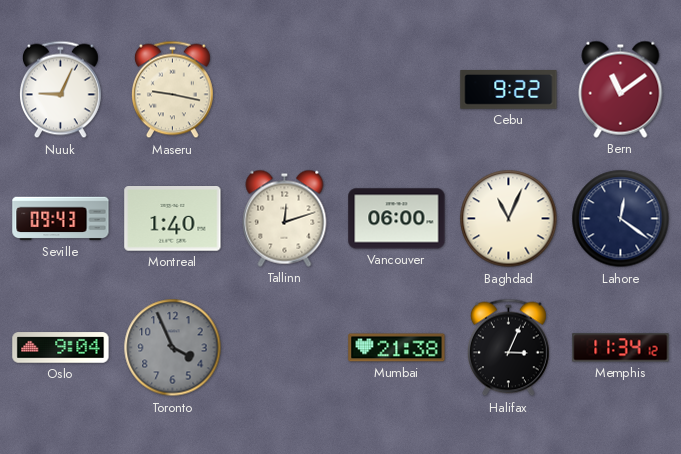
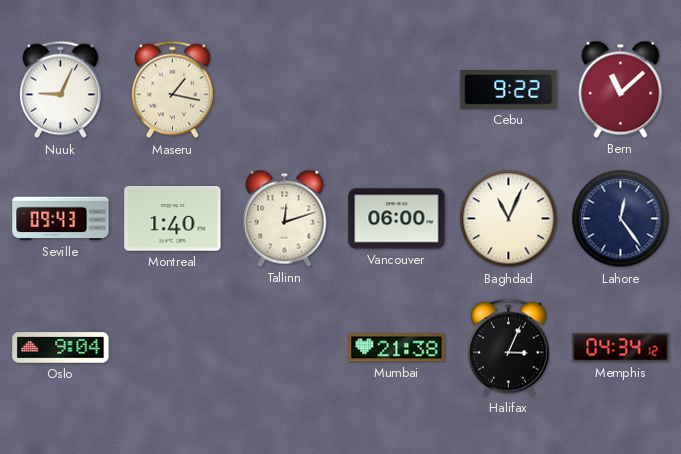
Maseru: 9:17 -> 1:17 (172, 90)
Bern: 11:09 -> 11:08 (621, 89)
Lahore: 12:21 -> 12:24 (621, 219)
Toronto: 3:56 -> none (173, 348)
Memphis: 11:34 -> 04:34 (621, 348)
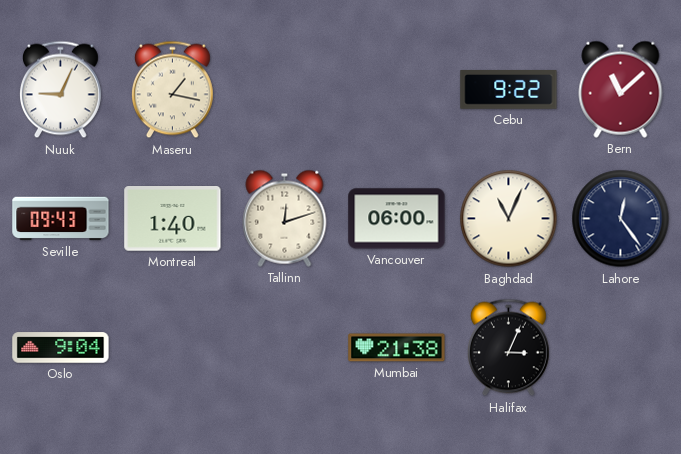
Memphis: 04:34 -> none (621, 348)
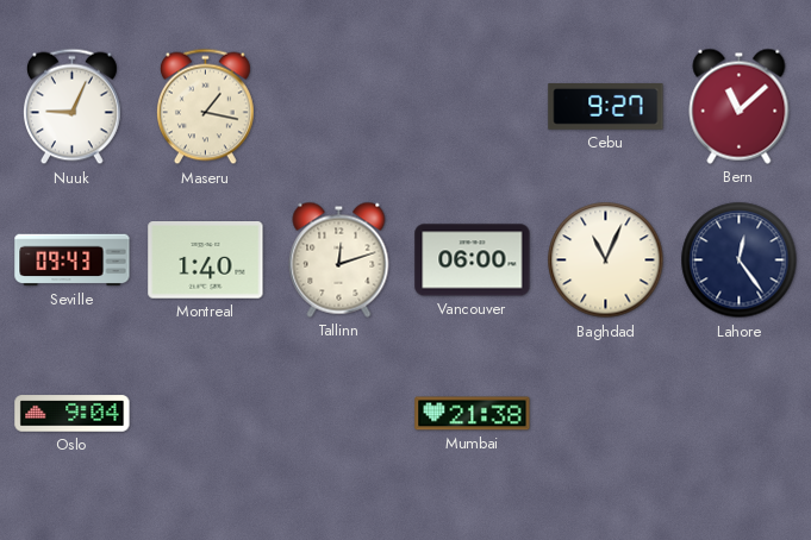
Cebu: 9:22 -> 9:27 (606, 107)
Halifax: 3:04 -> none (508, 348)
